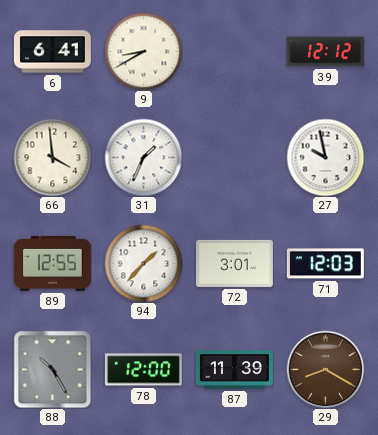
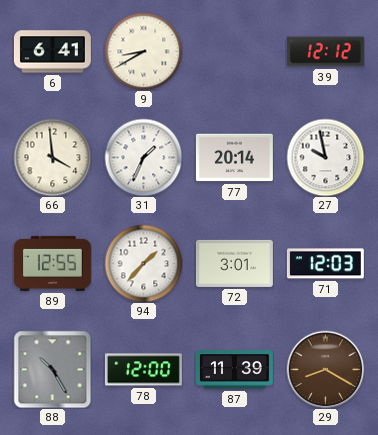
77: none -> 20:14 (234, 158)
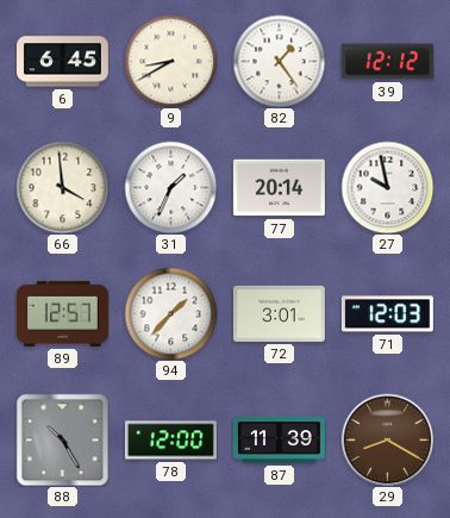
6: 6:41 -> 6:45 (62, 62)
82: none -> 1:24 (279, 61)
89: 12:55 -> 12:57 (62, 313)
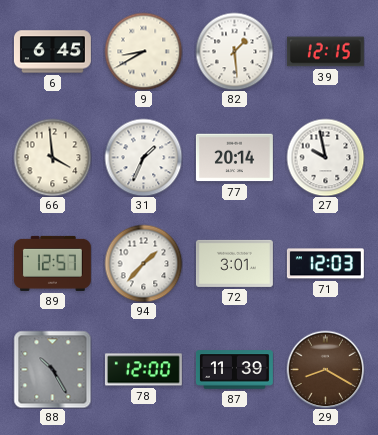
82: 1:24 -> 1:29 (234, 51)
39: 12:12 -> 12:15 (325, 52)
